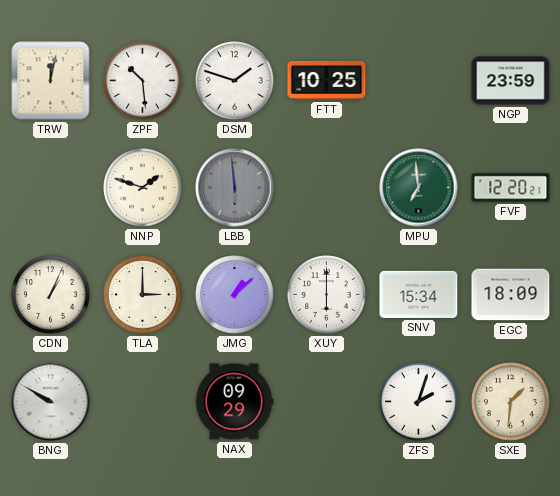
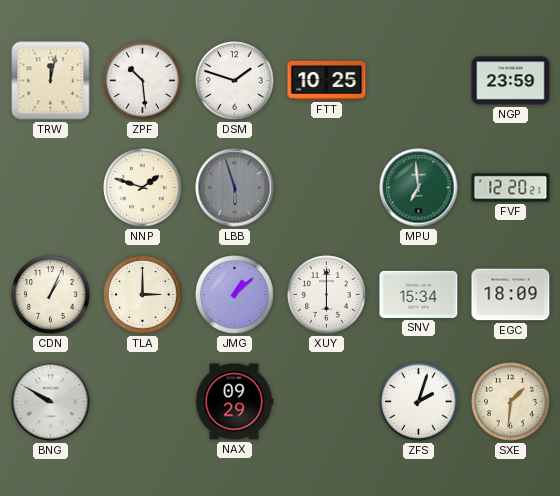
LBB: 5:59 -> 5:57 (235, 188)
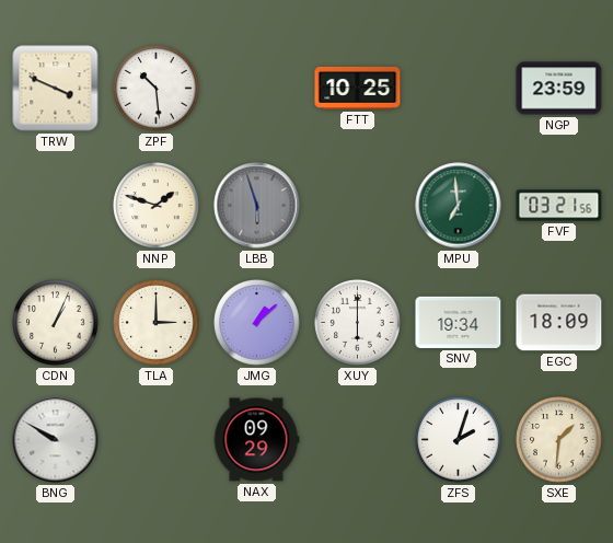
TRW: 12:02 -> 3:49 (56, 89)
DSM: 1:48 -> none (235, 81)
FVF: 12:20 -> 03:21 (559, 206)
SNV: 15:34 -> 19:34 (459, 322)
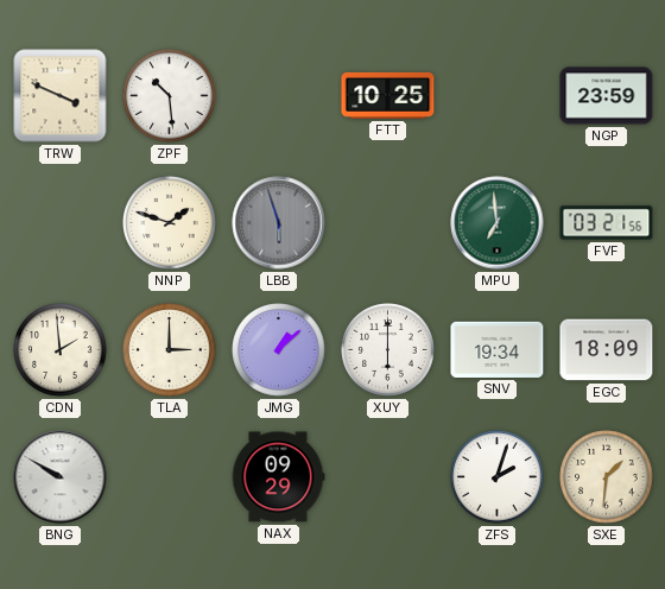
CDN: 1:04 -> 1:59 (61, 350)
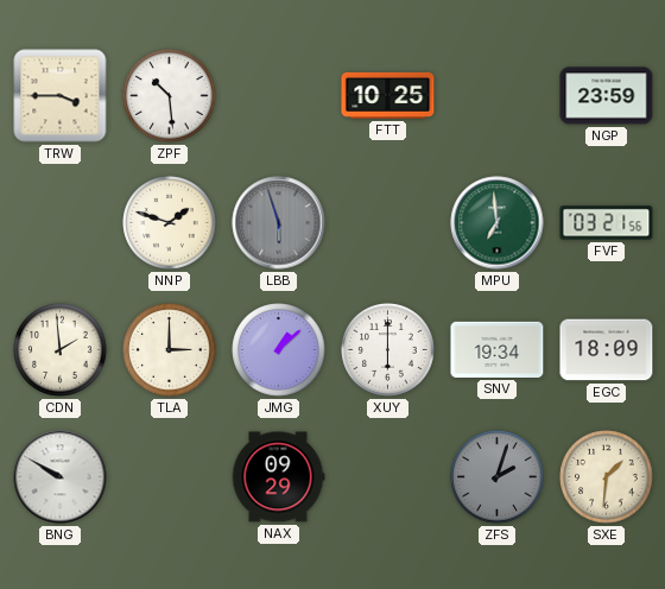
TRW: 3:49 -> 3:45 (61, 96)
ZFS dial: white -> grey (498, 477)
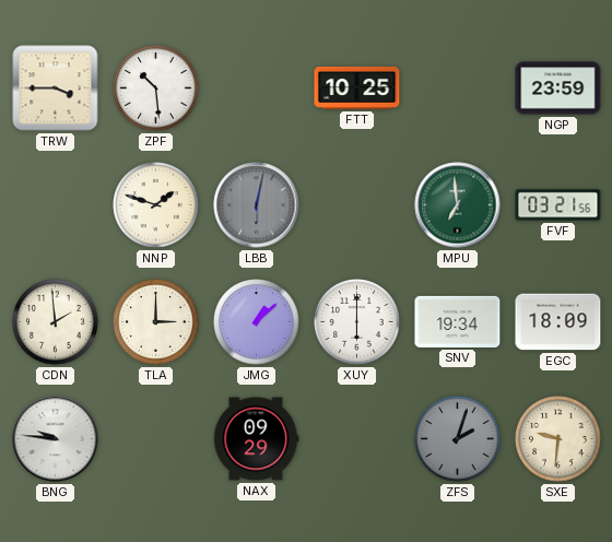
LBB: 5:57 -> 6:02 (257, 205)
BNG: 9:50 -> 9:46 (56, 439)
SXE: 1:31 -> 9:31 (558, 439)
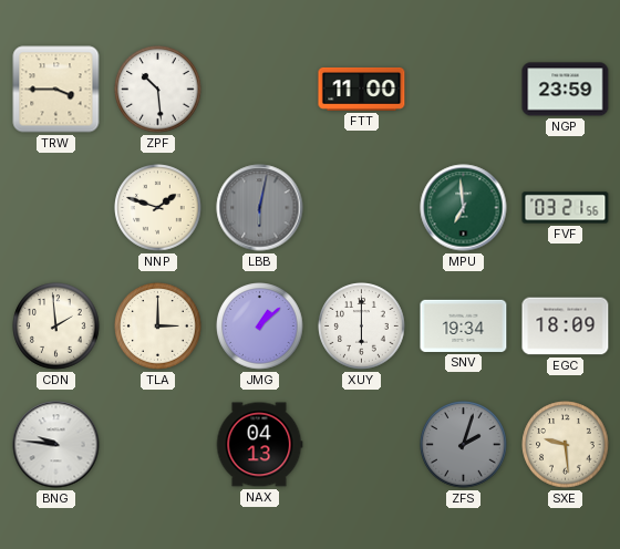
FTT: 10:25 -> 11:00 (362, 89)
NAX: 09:29 -> 04:13 (259, 445)
SXE: 9:31 -> 9:29 (566, 445)
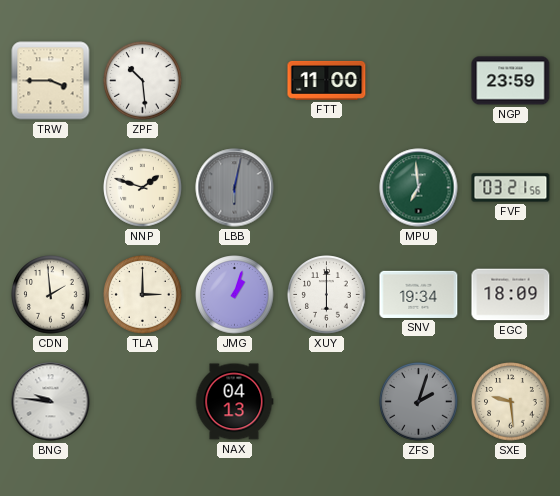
JMG: 1:08 -> 1:03 (235, 295)
